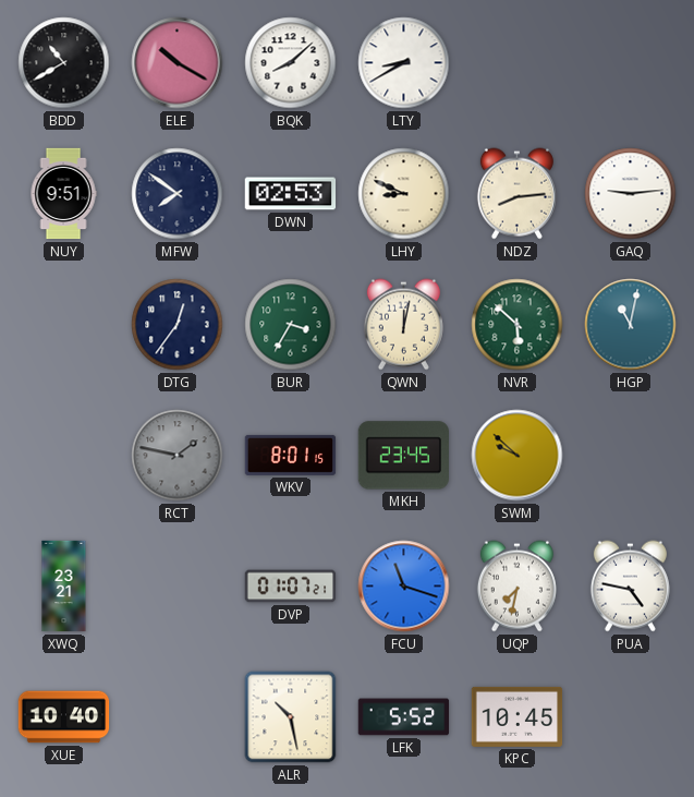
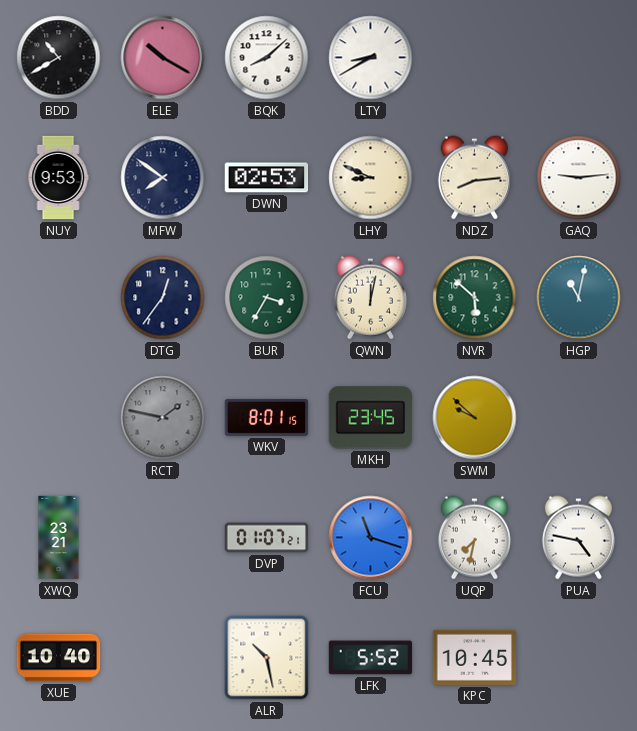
NUY: 9:51 -> 9:53 (58, 178)
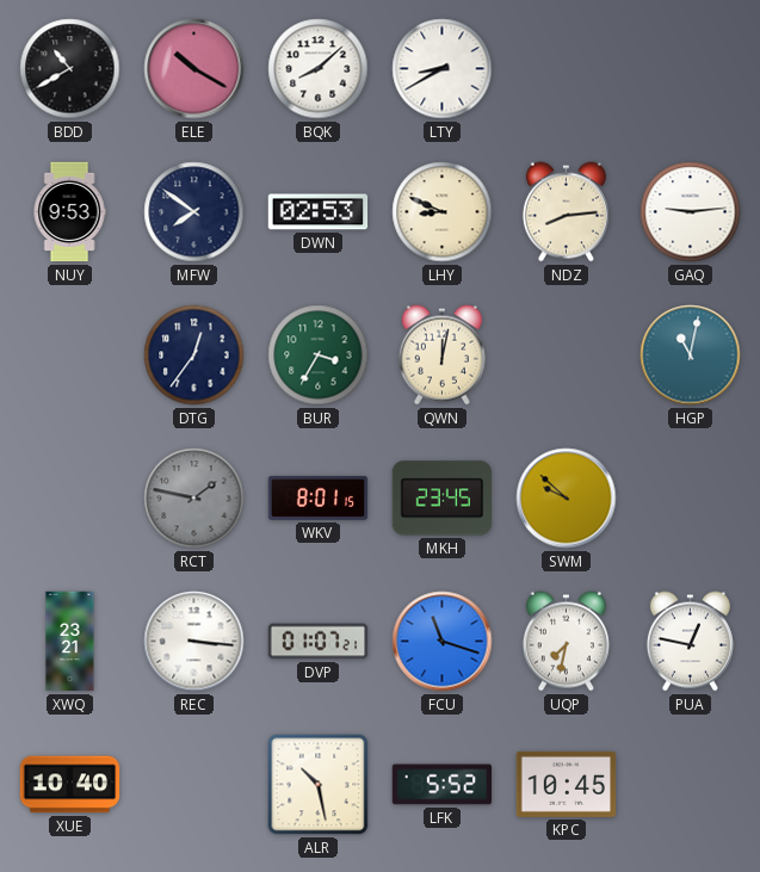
NVR: 5:52 -> none (475, 298)
REC: none -> 3:16 (194, 642)
PUA: 4:47 -> 12:47 (690, 642)
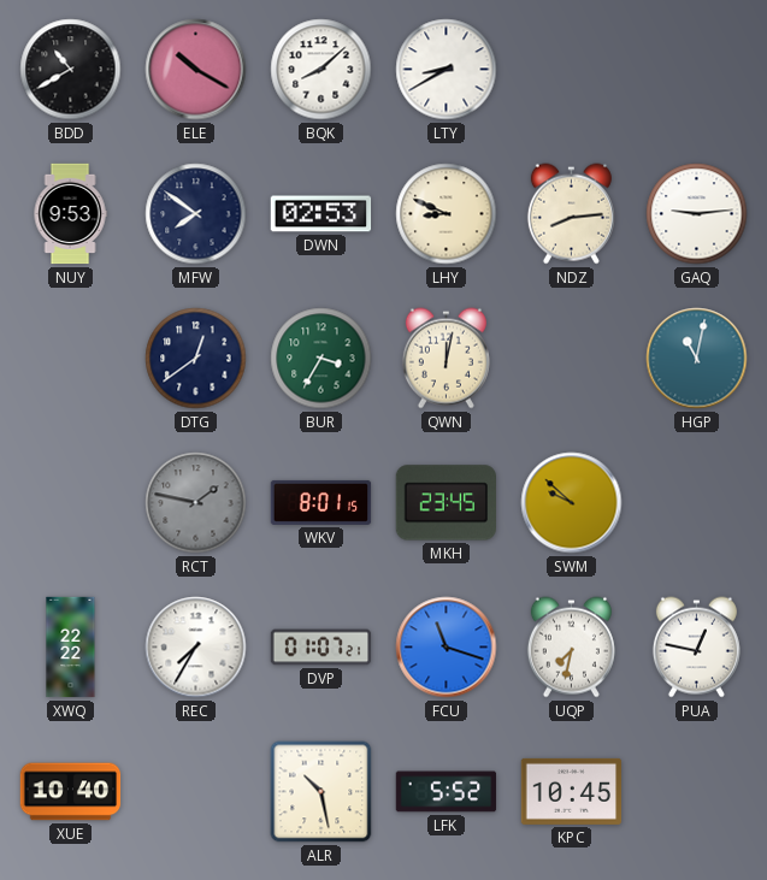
DTG: 12:36 -> 12:39 (196, 359)
XWQ: 23:21 -> 22:22 (71, 648)
REC: 3:16 -> 7:35 (196, 648)
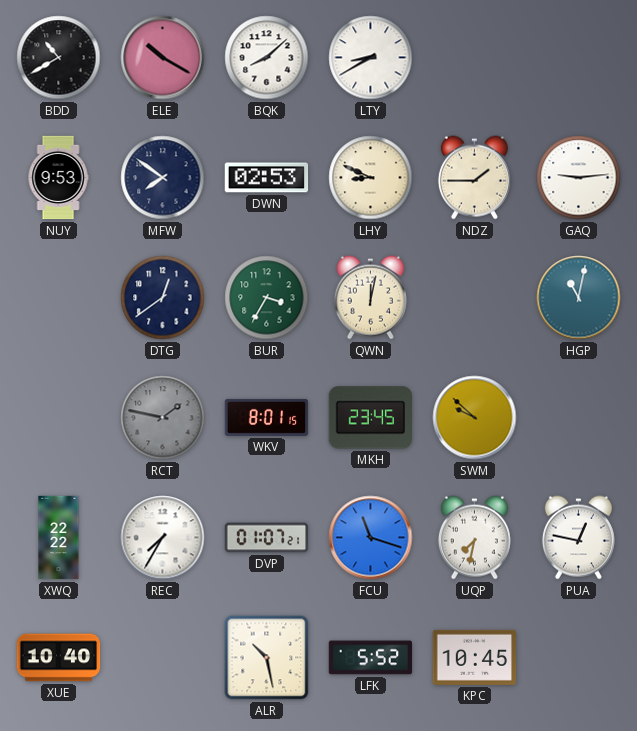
NDZ: 8:14 -> 1:45 (474, 178)
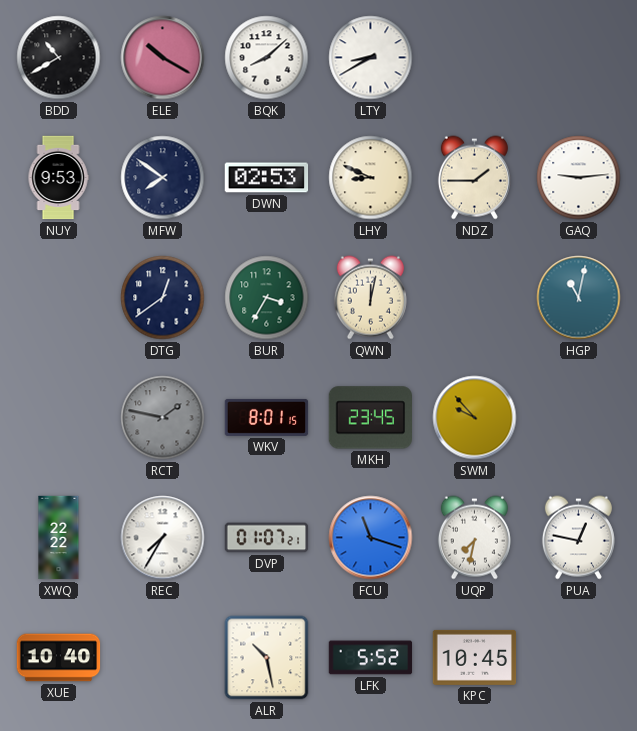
SWM: 9:52 -> 9:53 (475, 418)
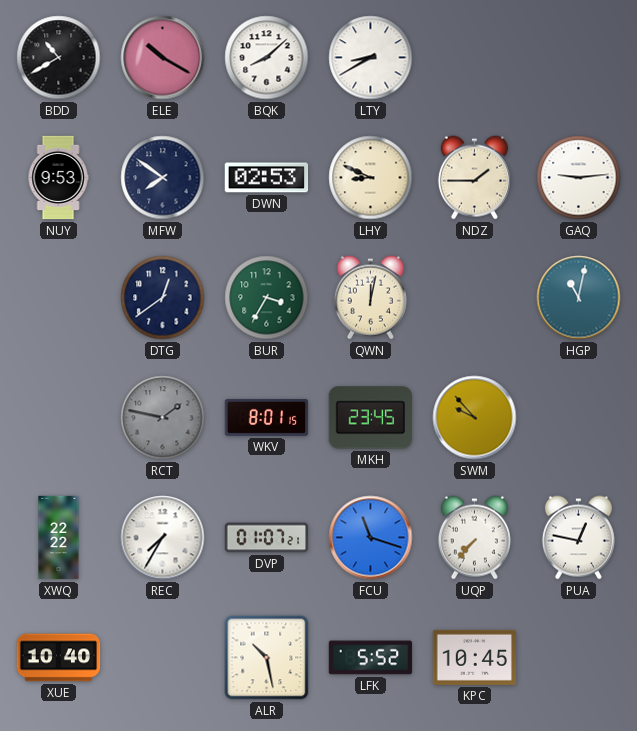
UQP: 7:32 -> 7:37 (474, 538)
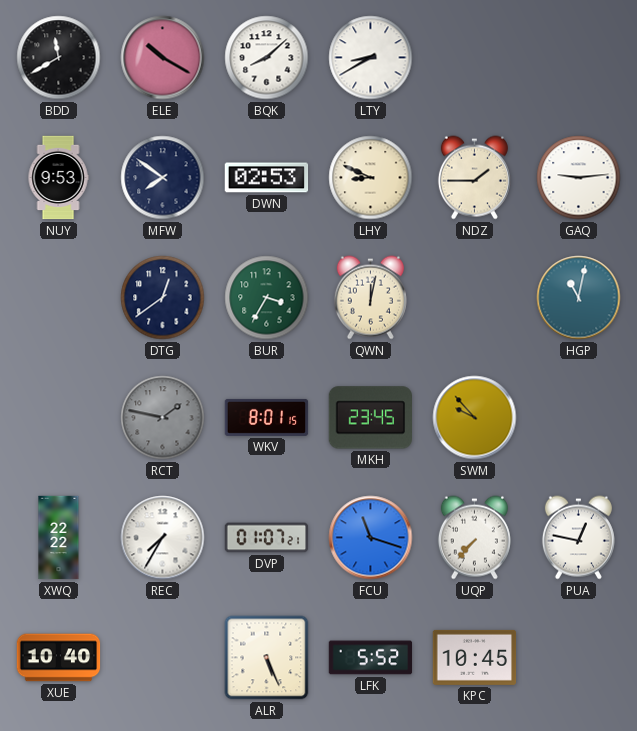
BDD: 10:40 -> 11:40 (59, 58)
ALR: 10:28 -> 5:26 (267, 658)
